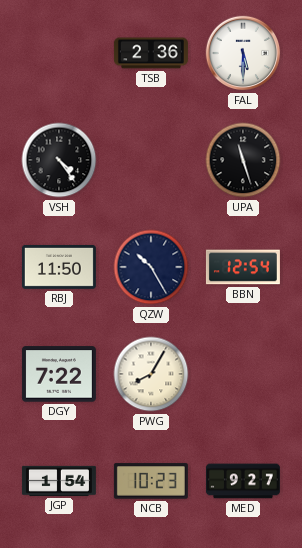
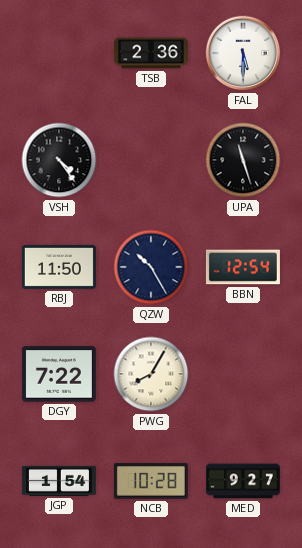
NCB: 10:23 -> 10:28 (151, 481)
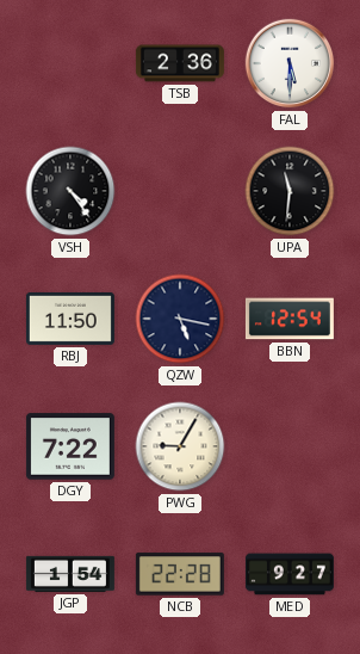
UPA: 11:27 -> 11:31 (290, 191)
QZW: 10:25 -> 5:17 (180, 319)
PWG: 8:05 -> 9:05 (180, 446)
NCB: 10:28 -> 22:28 (180, 574)
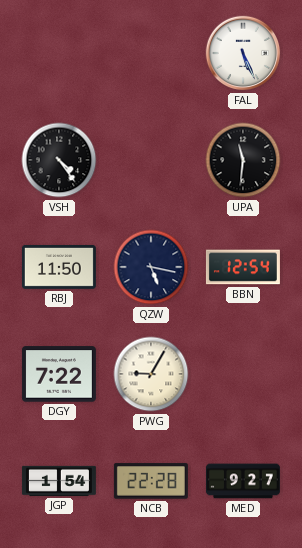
TSB: 2:36 -> none (180, 63)
FAL: 5:30 -> 5:26 (243, 53)
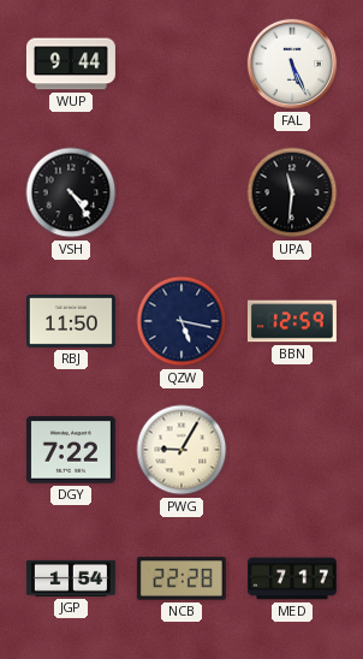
WUP: none -> 9:44 (71, 64)
BBN: 12:54 -> 12:59 (292, 321)
MED: 9:27 -> 7:17 (292, 578)
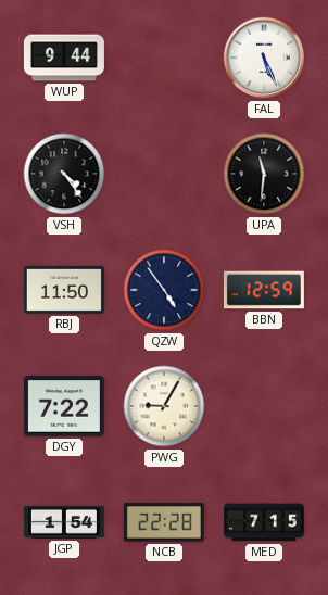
QZW: 5:17 -> 4:54 (164, 290)
MED: 7:17 -> 7:15 (264, 522)
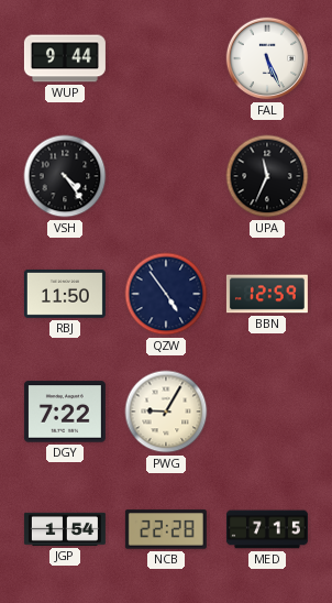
UPA: 11:31 -> 11:34 (267, 176)
